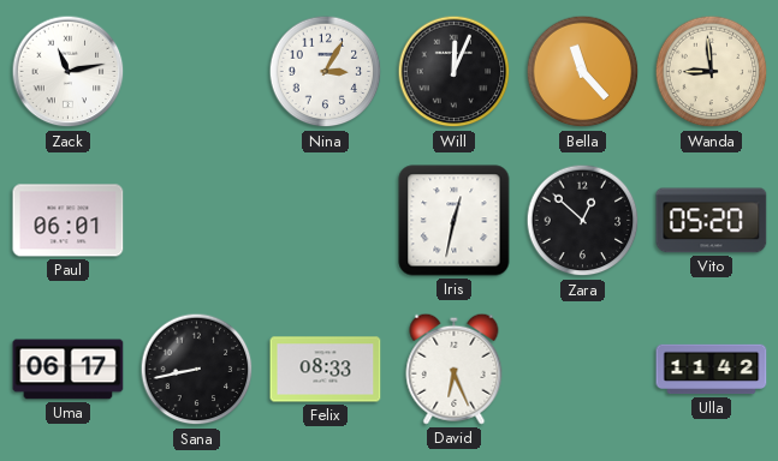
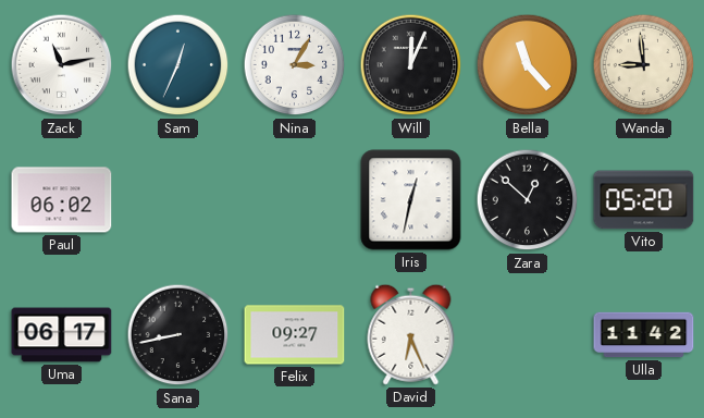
Sam: none -> 12:34 (178, 65)
Paul: 06:01 -> 06:02 (62, 200)
Felix: 08:33 -> 09:27 (295, 335)
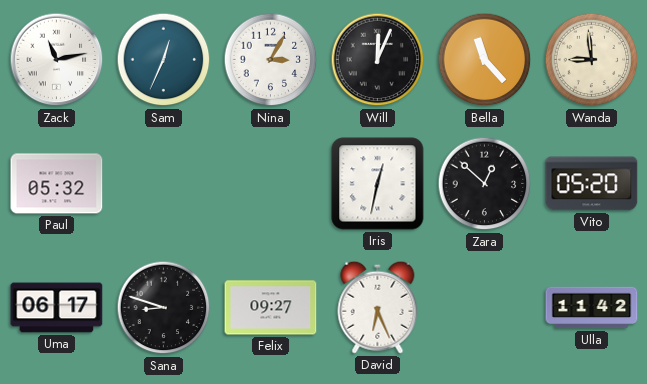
Paul: 06:02 -> 05:32 (57, 184)
Sana: 8:43 -> 8:48 (164, 308)
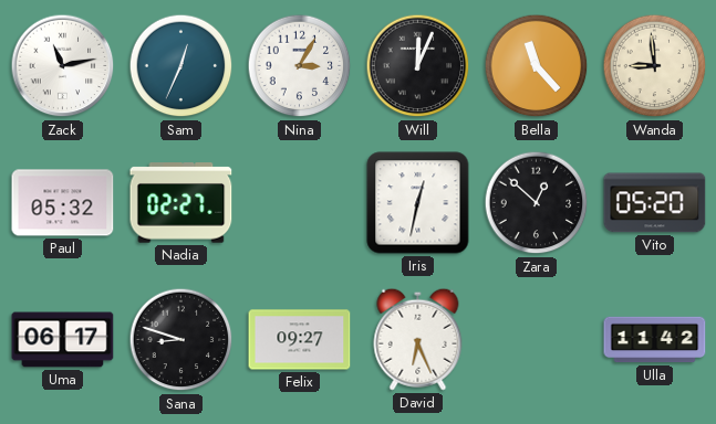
Nadia: none -> 02:27 (181, 203)
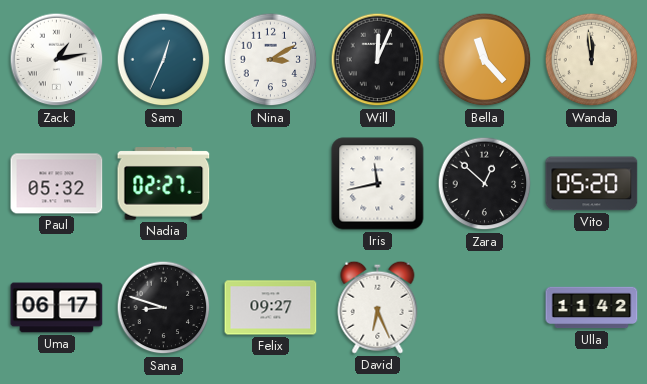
Zack: 11:13 -> 1:13 (57, 60)
Nina: 3:05 -> 3:10 (271, 60)
Wanda: 8:59 -> 11:59 (592, 60)
Iris: 12:32 -> 11:43 (378, 184)
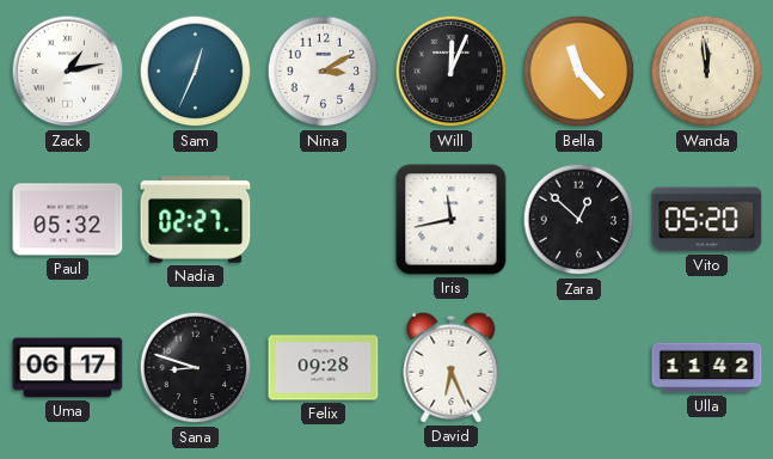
Felix: 09:27 -> 09:28 (324, 368)
